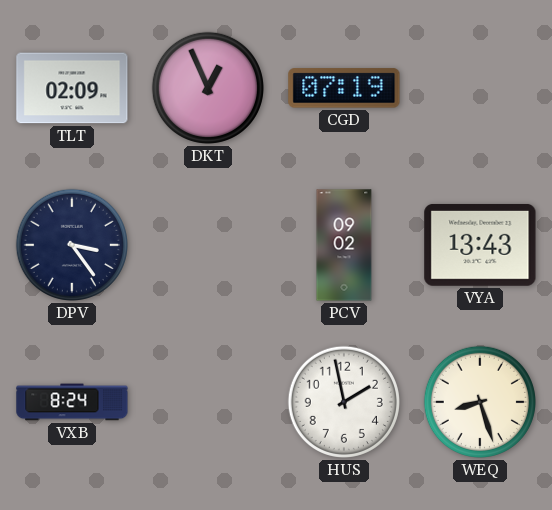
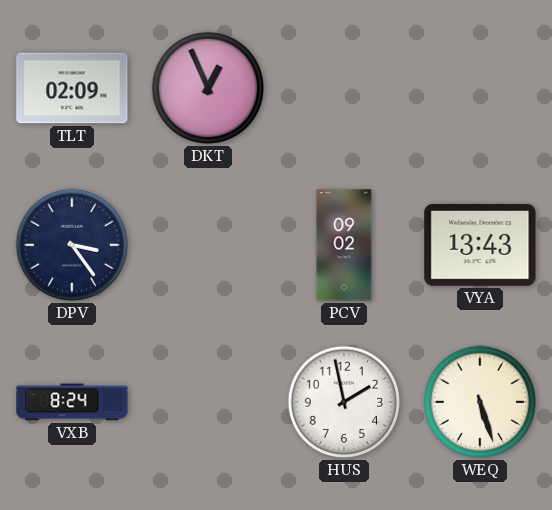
CGD: 07:19 -> none (344, 88)
WEQ: 8:27 -> 5:27 (480, 402)
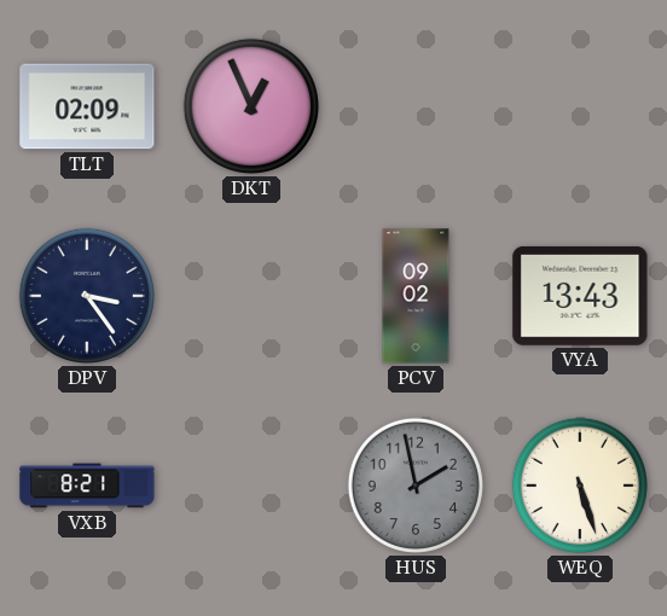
VXB: 8:24 -> 8:21 (87, 486)
HUS dial: white -> grey (416, 486)
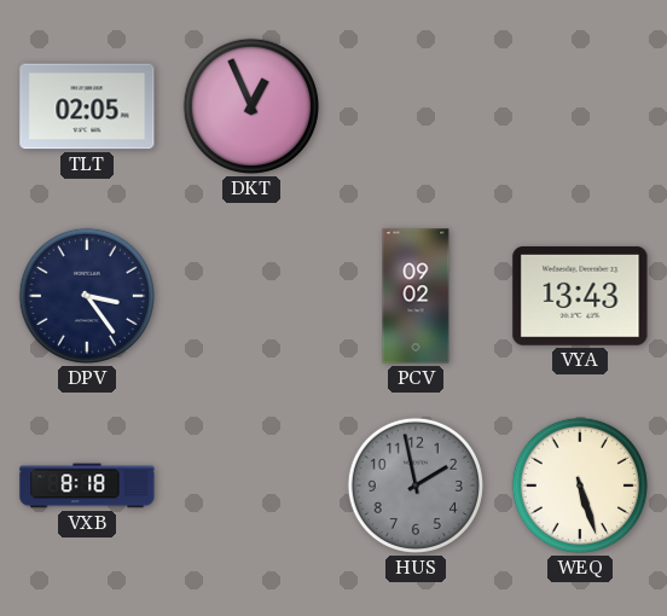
TLT: 02:09 -> 02:05 (87, 106)
VXB: 8:21 -> 8:18 (87, 486)
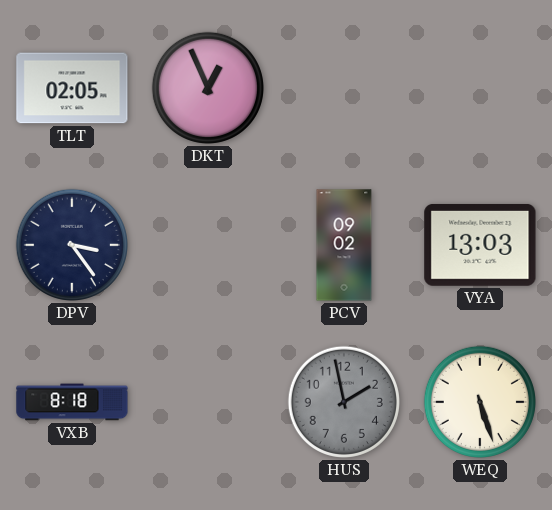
VYA: 13:43 -> 13:03 (480, 245)
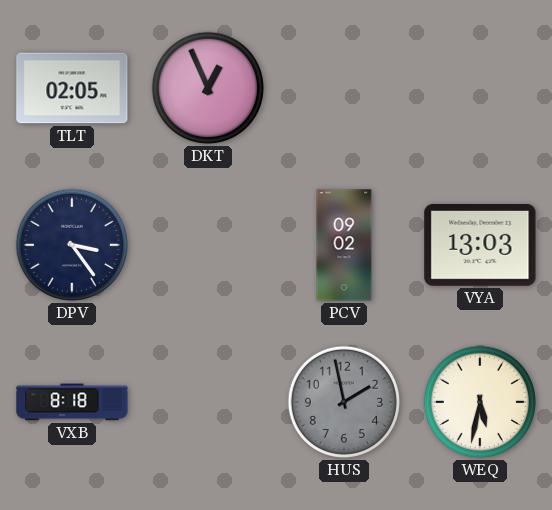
WEQ: 5:27 -> 5:32 (480, 402)
